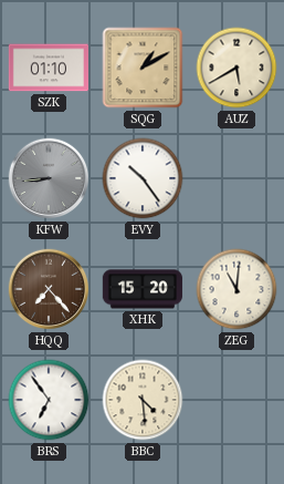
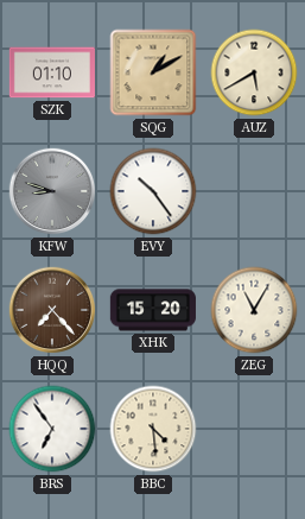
KFW: 8:44 -> 8:48 (52, 191)
ZEG: 11:01 -> 11:05 (254, 310)
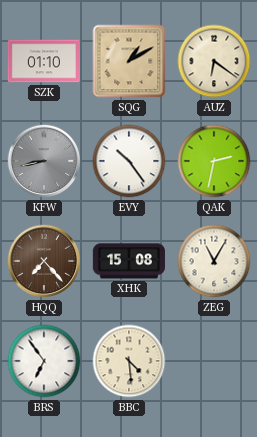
AUZ: 5:40 -> 6:21 (214, 61)
KFW: 8:48 -> 8:43 (44, 161)
QAK: none -> 2:32 (214, 161)
XHK: 15:20 -> 15:08 (129, 261)
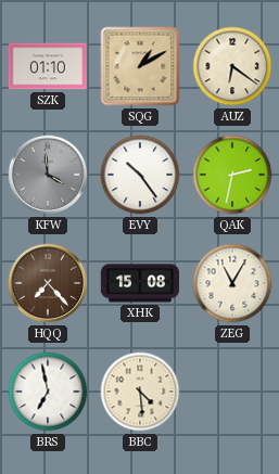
KFW: 8:43 -> 3:59 (48, 175)
BRS: 6:54 -> 6:58 (48, 392)
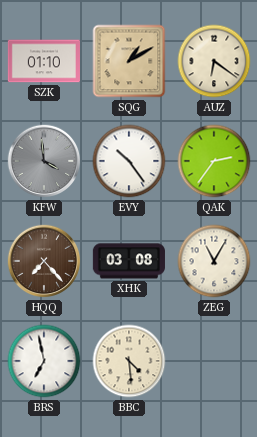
QAK: 2:32 -> 2:36 (214, 161)
XHK: 15:08 -> 03:08 (129, 261)
